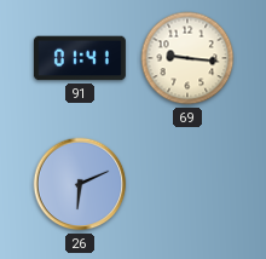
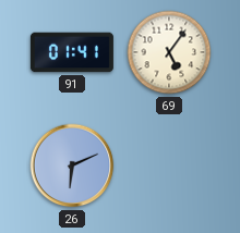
69: 9:16 -> 5:06 (169, 52)
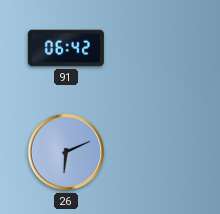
91: 01:41 -> 06:42 (66, 48)
69: 5:06 -> none (169, 52)
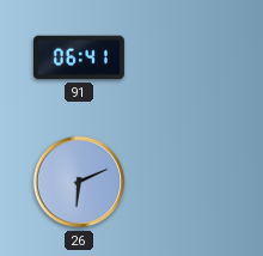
91: 06:42 -> 06:41 (79, 57)
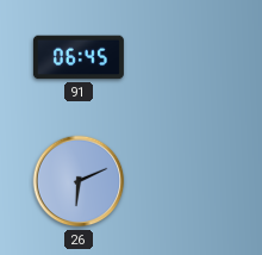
91: 06:41 -> 06:45 (79, 57)
